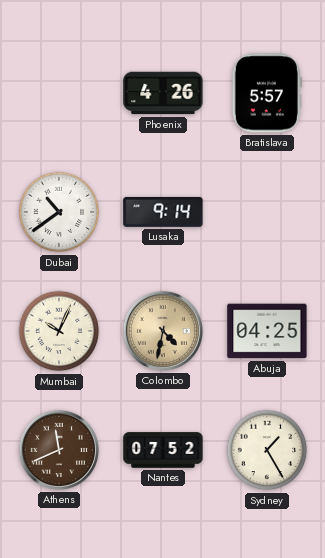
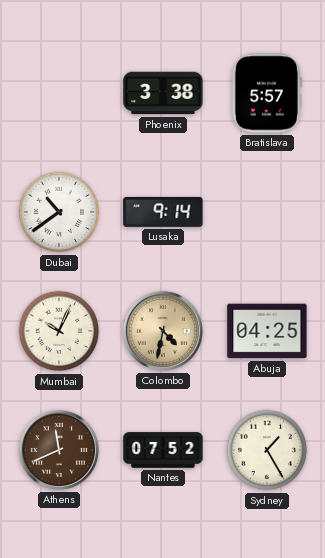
Phoenix: 4:26 -> 3:38 (163, 93)
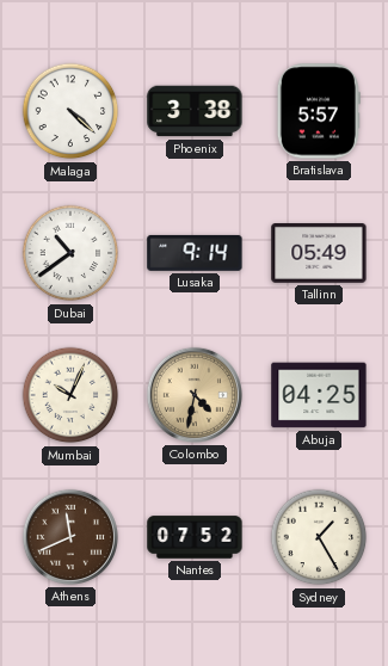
Malaga: none -> 4:22 (70, 111)
Tallinn: none -> 05:49 (319, 254)
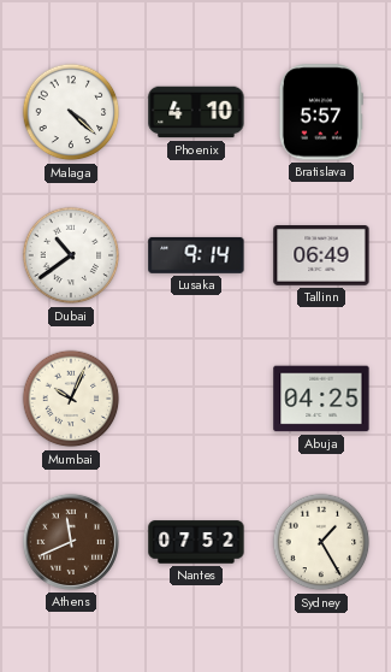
Phoenix: 3:38 -> 4:10 (196, 112)
Tallinn: 05:49 -> 06:49 (321, 257)
Colombo: 4:32 -> none (195, 395)
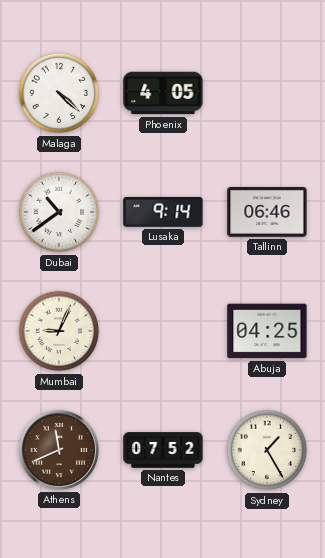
Phoenix: 4:10 -> 4:05 (163, 93)
Bratislava: 5:57 -> none (321, 112)
Tallinn: 06:49 -> 06:46 (267, 213)
Mumbai: 10:04 -> 9:04 (59, 331)
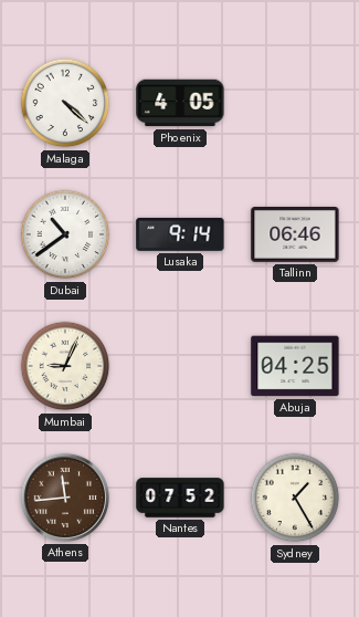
Athens: 11:41 -> 11:44 (65, 498)
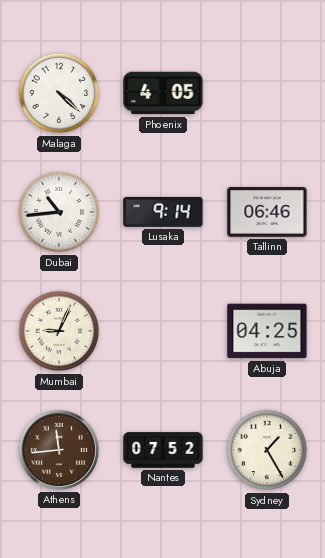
Dubai: 10:39 -> 10:44 (59, 212)
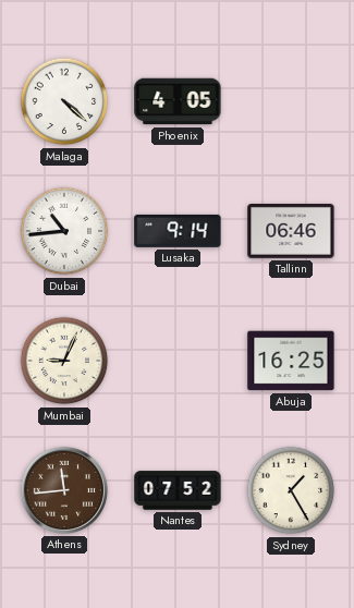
Abuja: 04:25 -> 16:25 (291, 361)
